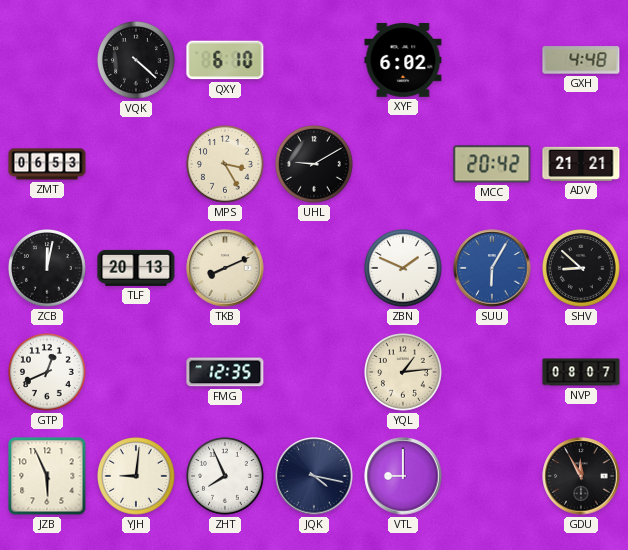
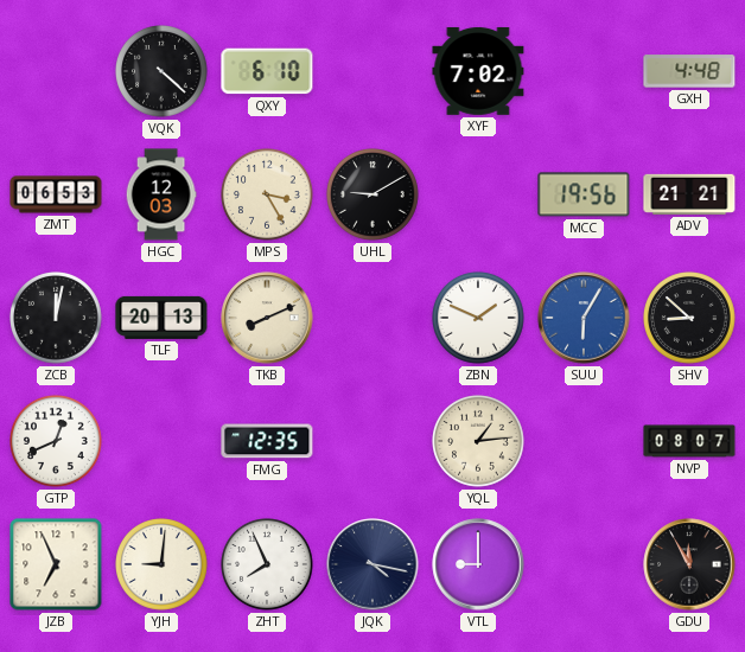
XYF: 6:02 -> 7:02 (478, 71)
HGC: none -> 12:03 (161, 194)
MCC: 20:42 -> 19:56 (584, 194)
JZB: 5:56 -> 6:56 (56, 564)
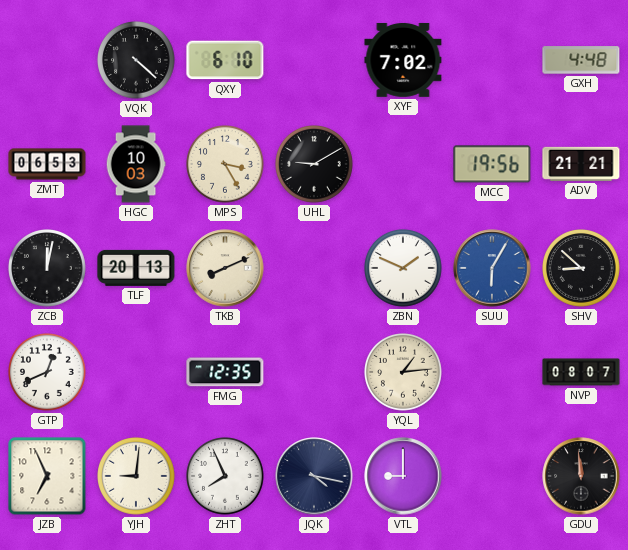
HGC: 12:03 -> 10:03 (136, 164)
GDU: 11:55 -> 11:59 (581, 476)
